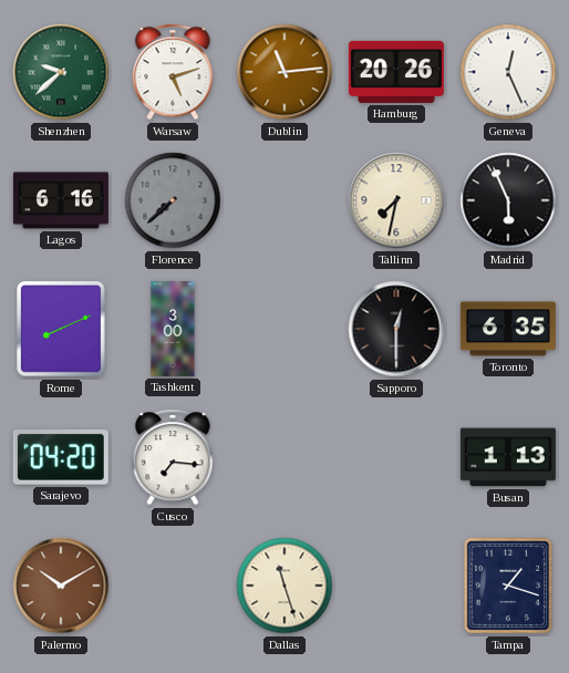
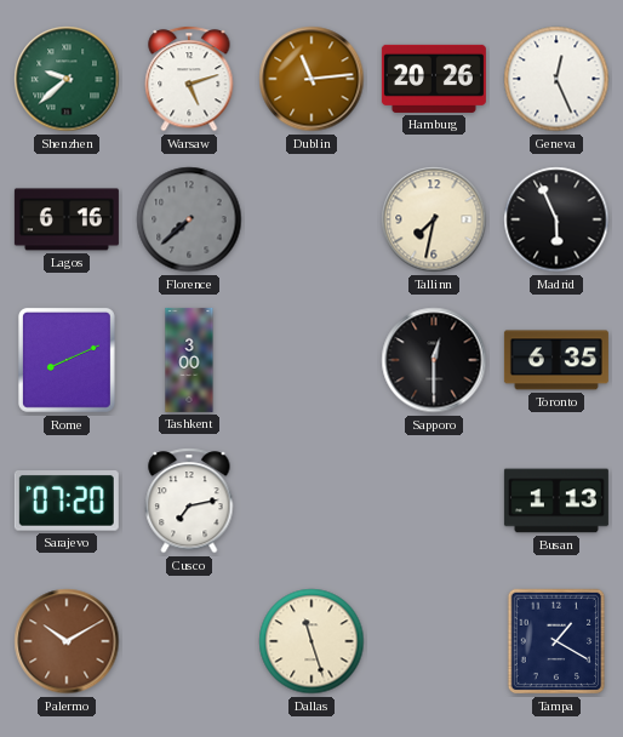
Sarajevo: 04:20 -> 07:20 (67, 502)
Cusco: 7:16 -> 7:13 (189, 501)
Tampa: 1:18 -> 1:20 (556, 641)
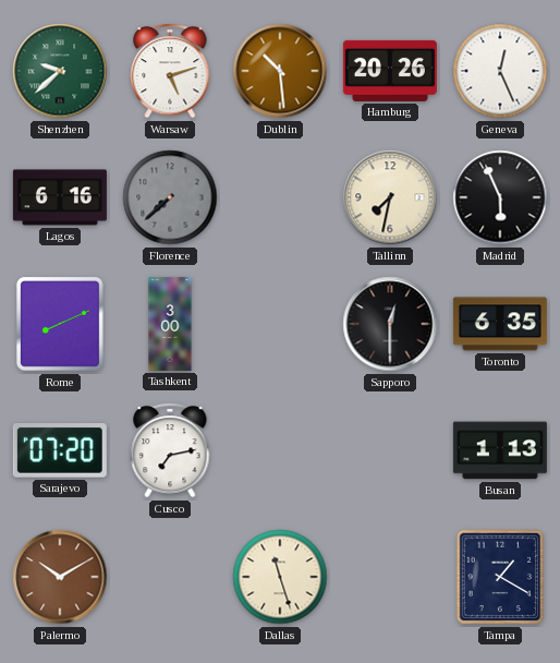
Dublin: 11:14 -> 10:29 (280, 71)
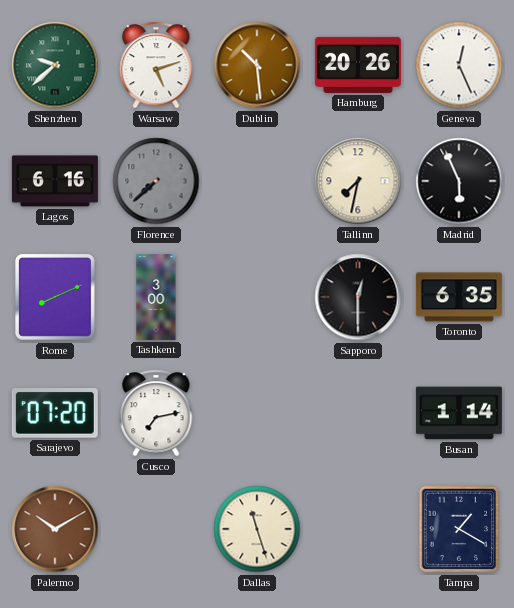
Busan: 1:13 -> 1:14 (459, 413)
